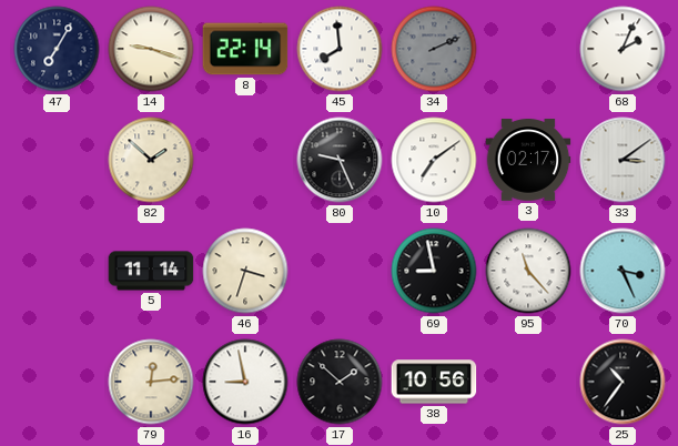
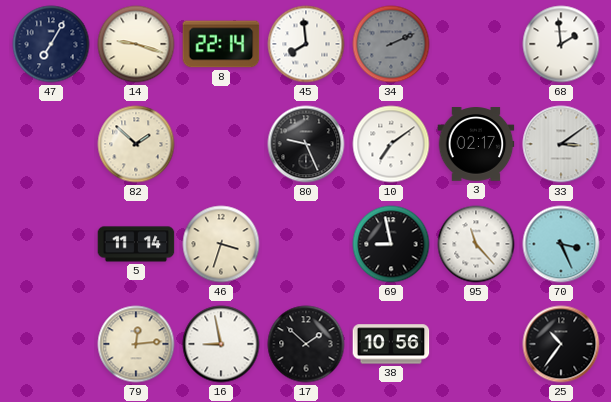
68: 2:04 -> 1:59 (561, 44)
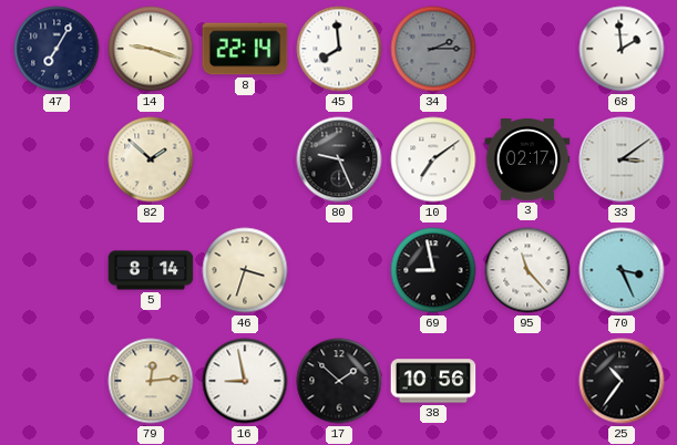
34: 2:11 -> 2:15 (433, 49)
5: 11:14 -> 8:14 (151, 270)
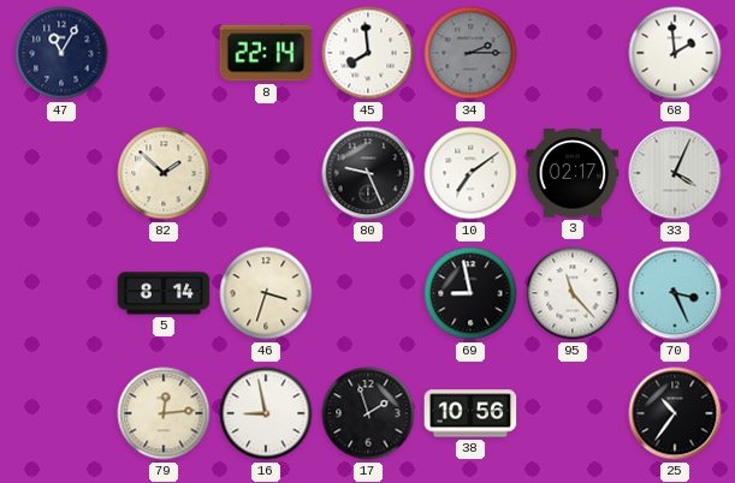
47: 7:05 -> 11:05 (61, 53)
14: 9:18 -> none (151, 49)
33: 3:09 -> 4:04 (675, 173)
17: 1:52 -> 1:57 (368, 413)
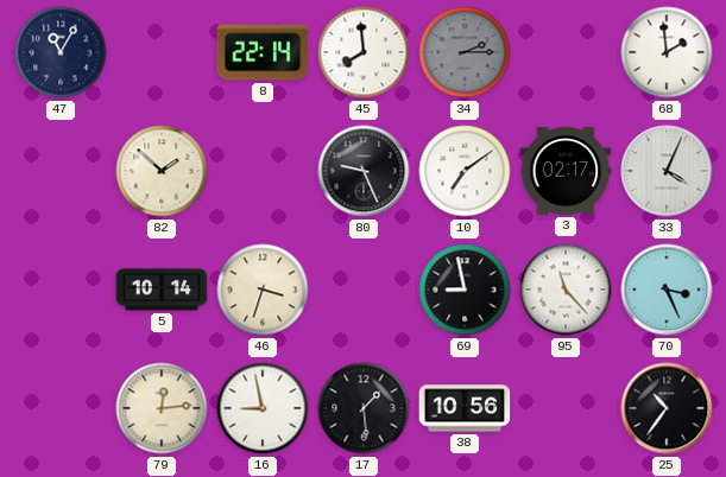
5: 8:14 -> 10:14 (162, 290)
17: 1:57 -> 1:29 (364, 408)
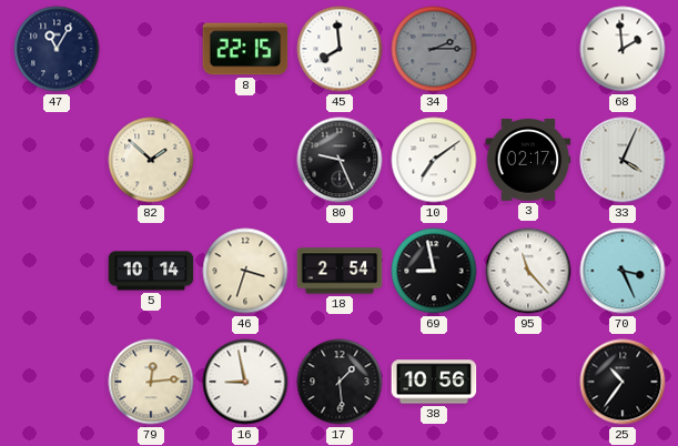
8: 22:14 -> 22:15 (245, 49)
18: none -> 2:54 (340, 271)
